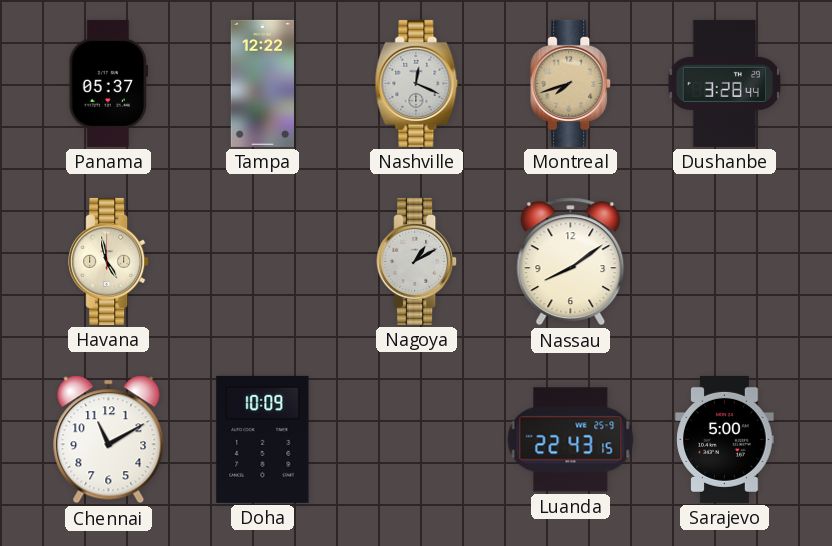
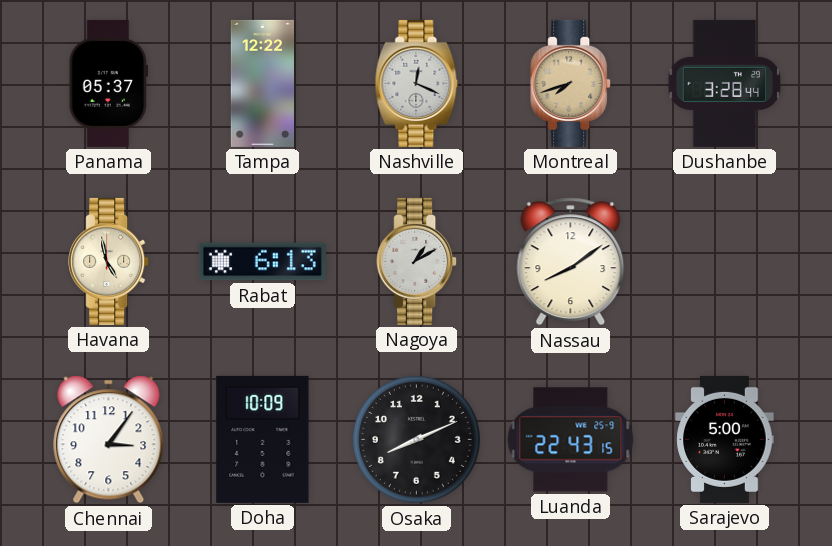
Rabat: none -> 6:13 (262, 262)
Chennai: 11:10 -> 3:06 (109, 440)
Osaka: none -> 8:11 (416, 439)
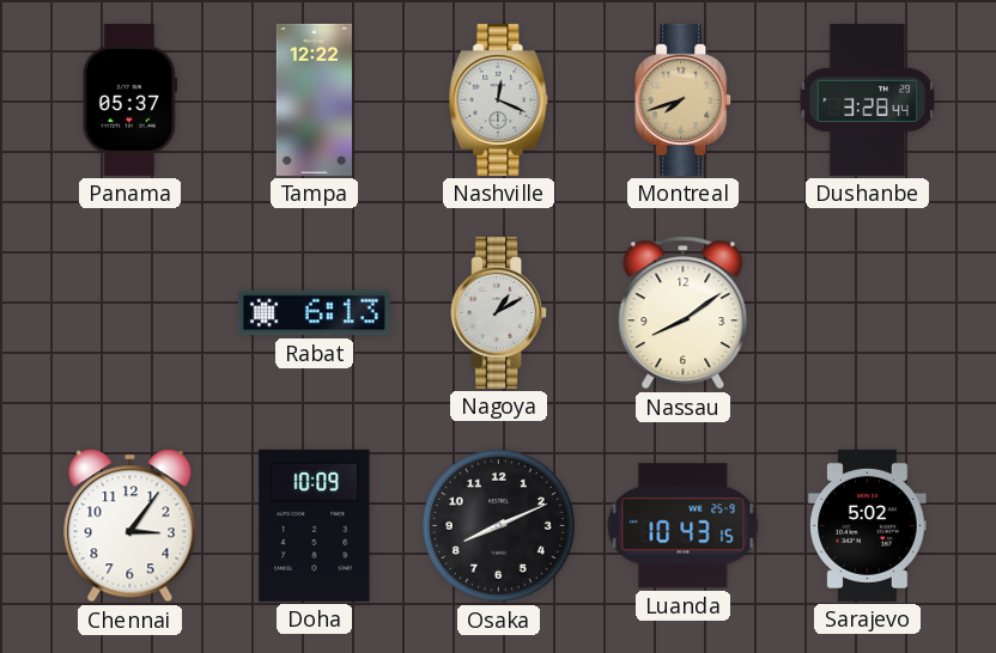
Havana: 4:58 -> none (109, 261)
Luanda: 22:43 -> 10:43 (684, 526)
Sarajevo: 5:00 -> 5:02 (868, 525)
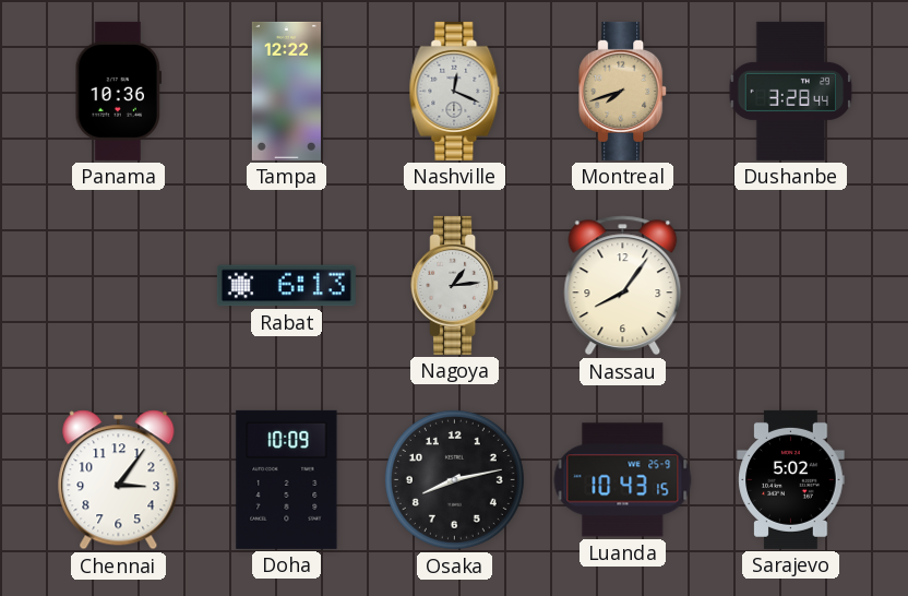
Panama: 05:37 -> 10:36 (118, 91)
Nagoya: 1:10 -> 1:14 (455, 285)
Nassau: 8:09 -> 8:06 (623, 286)
Osaka: 8:11 -> 8:13 (454, 479)
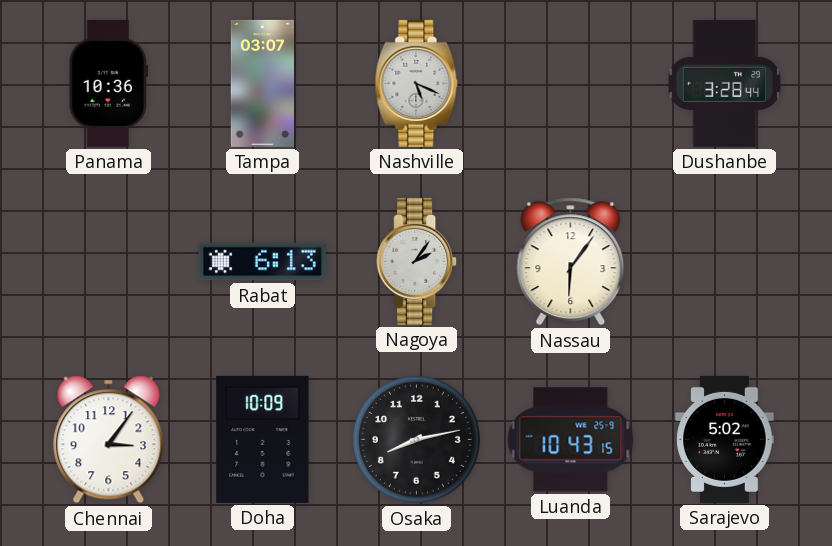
Tampa: 12:22 -> 03:07 (262, 83)
Nashville: 12:19 -> 5:19 (417, 83)
Montreal: 7:42 -> none (623, 91)
Nagoya: 1:14 -> 2:06 (417, 261)
Nassau: 8:06 -> 6:06 (571, 262)
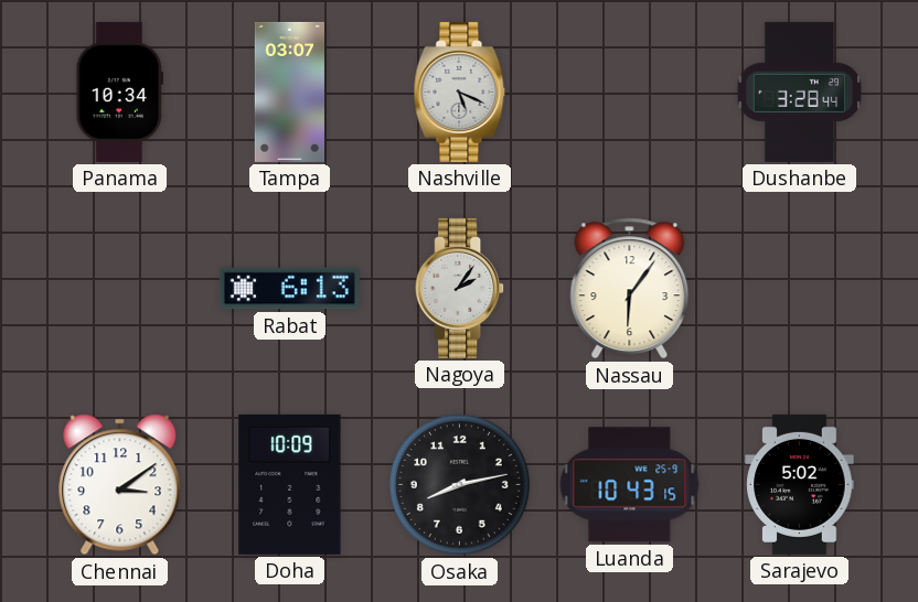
Panama: 10:36 -> 10:34 (119, 92)
Chennai: 3:06 -> 3:09 (120, 485)
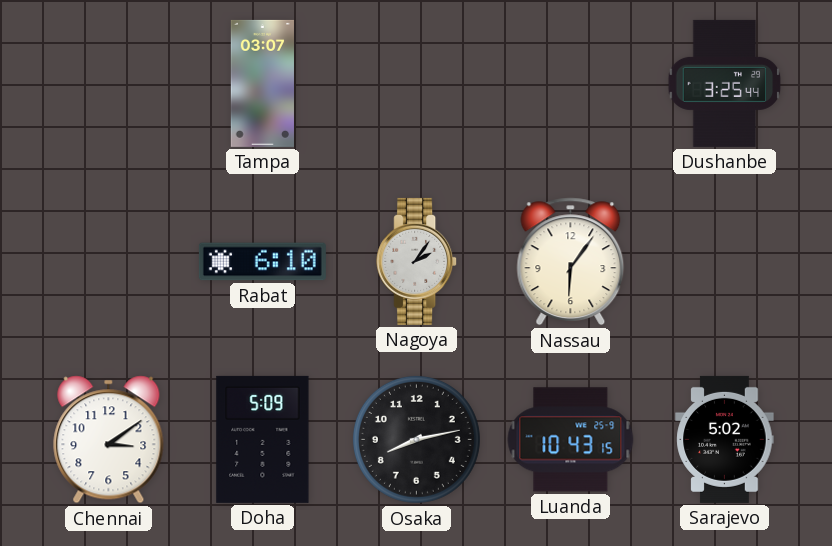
Panama: 10:34 -> none (119, 92)
Nashville: 5:19 -> none (460, 92)
Dushanbe: 3:28 -> 3:25 (725, 83)
Rabat: 6:13 -> 6:10 (262, 262)
Doha: 10:09 -> 5:09 (263, 439)
